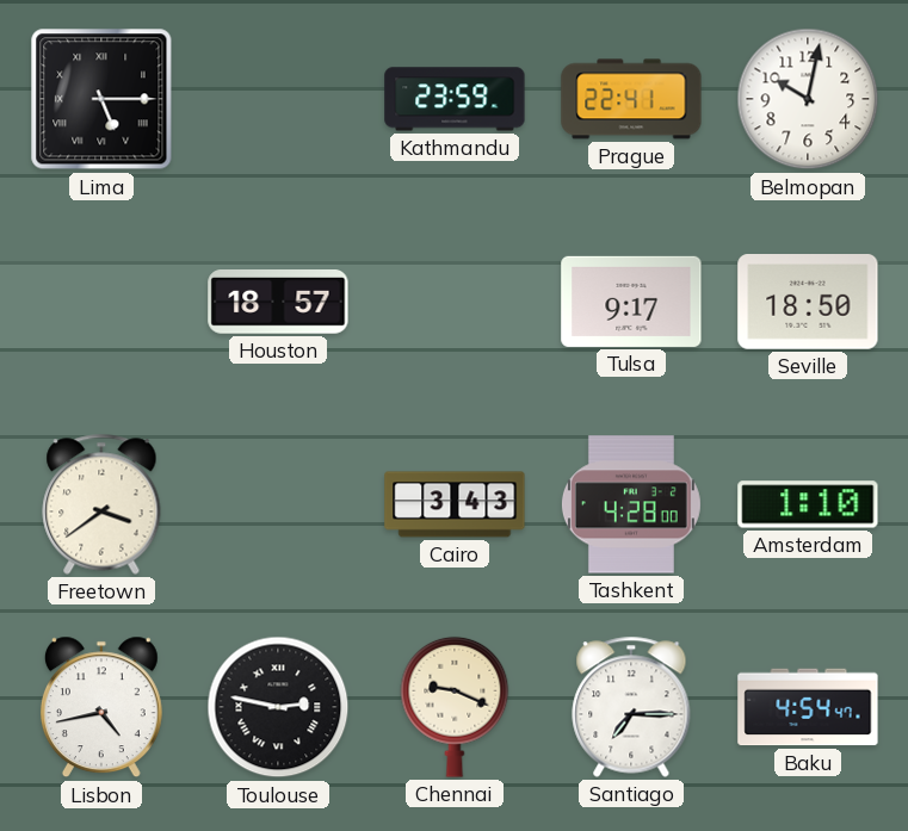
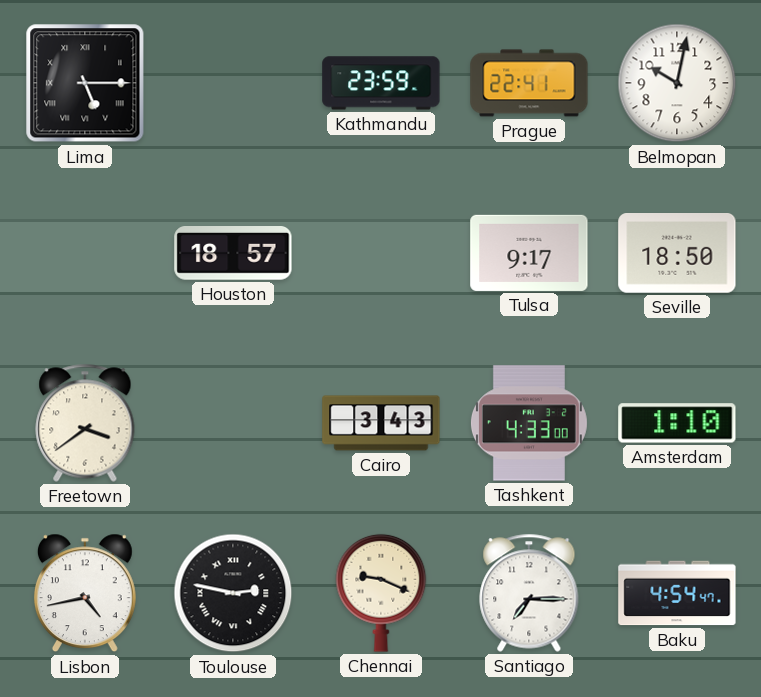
Tashkent: 4:28 -> 4:33 (529, 423)
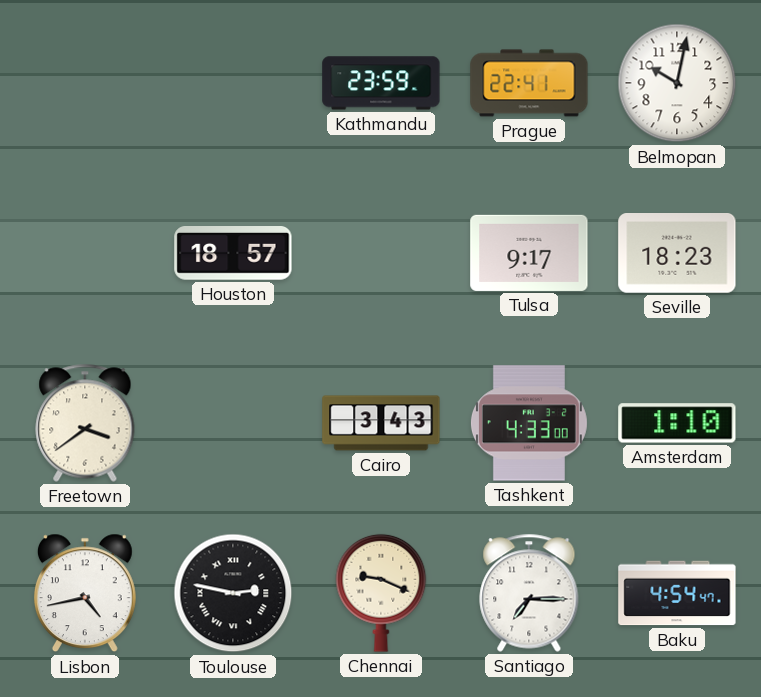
Lima: 5:15 -> none (85, 83)
Seville: 18:50 -> 18:23 (677, 254)
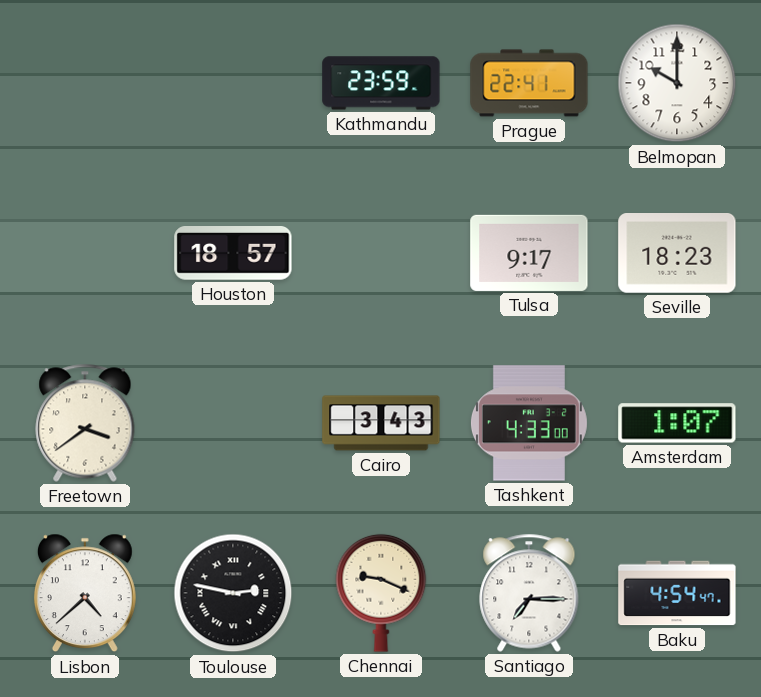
Belmopan: 10:02 -> 10:00 (677, 83)
Amsterdam: 1:10 -> 1:07 (677, 423)
Lisbon: 4:43 -> 4:38 (85, 593)
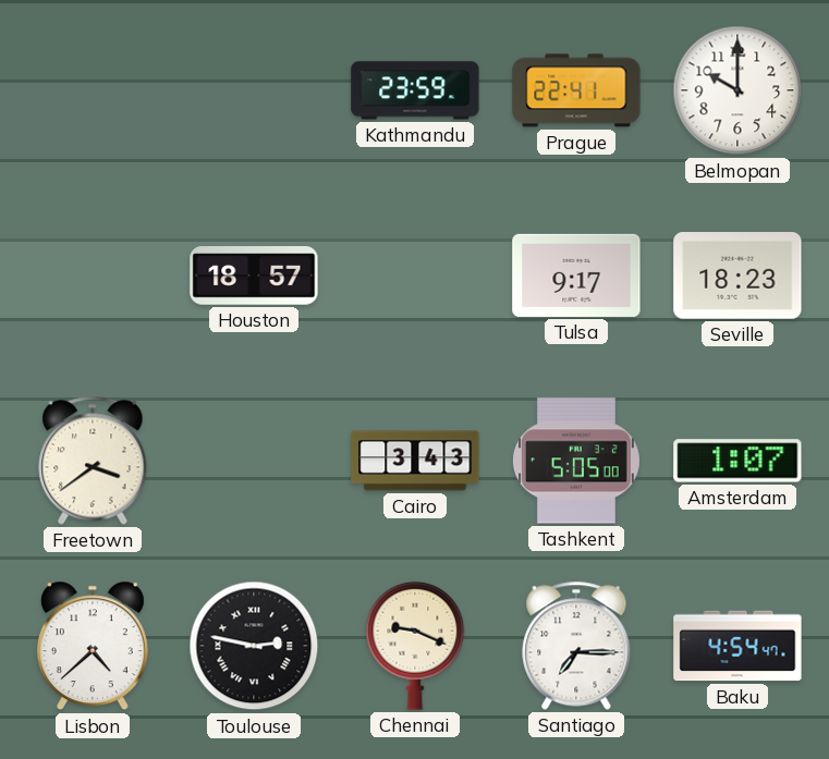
Tashkent: 4:33 -> 5:05 (576, 461)
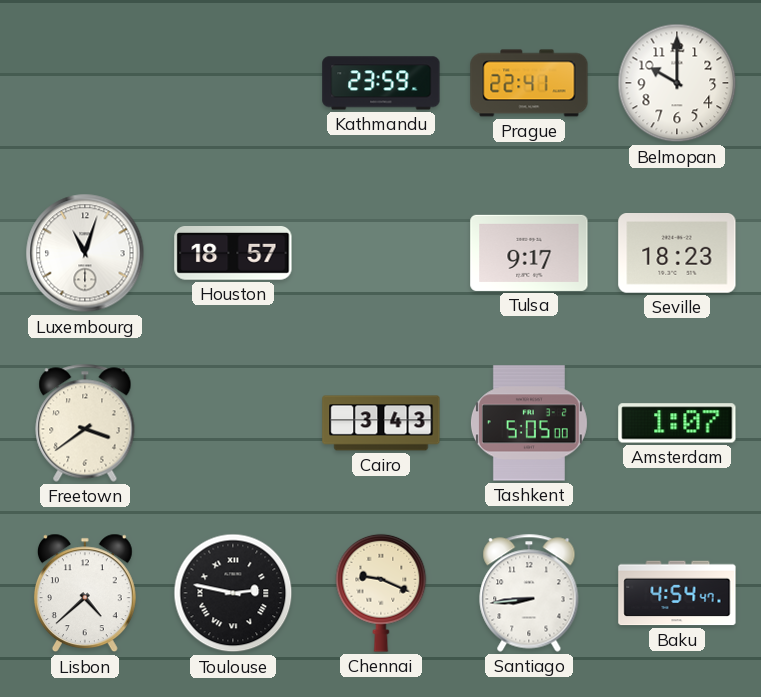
Luxembourg: none -> 11:03 (85, 253)
Santiago: 7:15 -> 8:44 (529, 593)
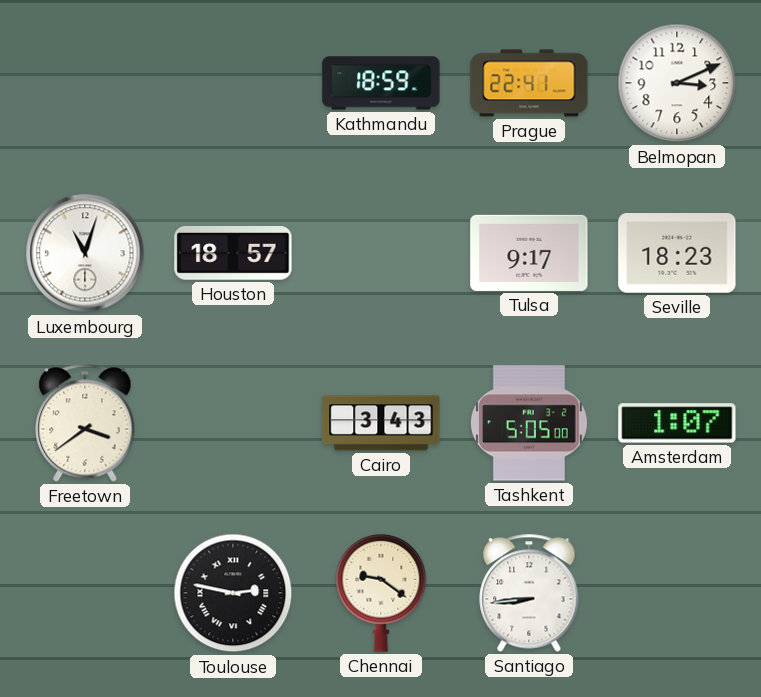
Kathmandu: 23:59 -> 18:59 (381, 83)
Belmopan: 10:00 -> 3:11 (677, 83)
Lisbon: 4:38 -> none (85, 593)
Chennai: 9:19 -> 9:21 (381, 593)
Baku: 4:54 -> none (677, 593)
